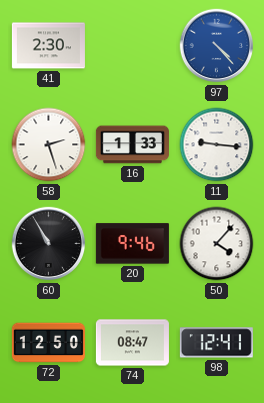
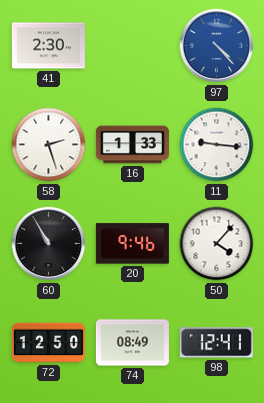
74: 08:47 -> 08:49 (132, 343)
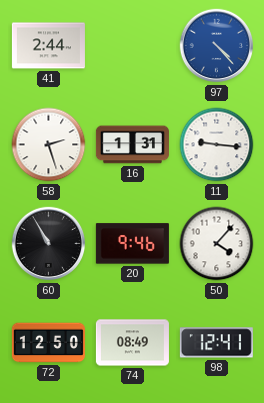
41: 2:30 -> 2:44 (48, 46)
16: 1:33 -> 1:31 (132, 145)
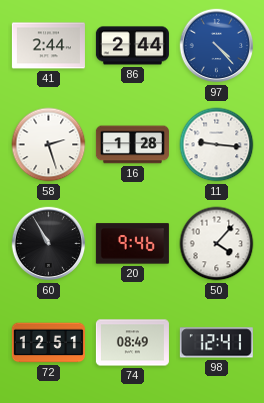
86: none -> 2:44 (132, 46)
16: 1:31 -> 1:28 (132, 145)
72: 12:50 -> 12:51 (48, 343)
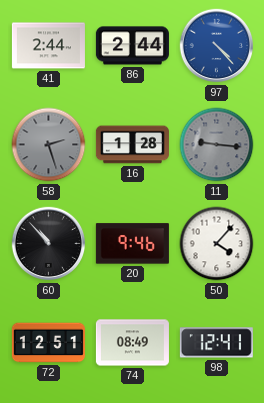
58 dial: white -> grey (49, 145)
11 dial: white -> grey (217, 145)
60: 10:55 -> 10:53 (49, 244)
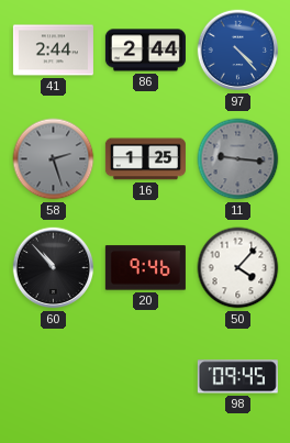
16: 1:28 -> 1:25 (145, 159)
72: 12:51 -> none (48, 343)
74: 08:49 -> none (132, 343)
98: 12:41 -> 09:45 (237, 377)
